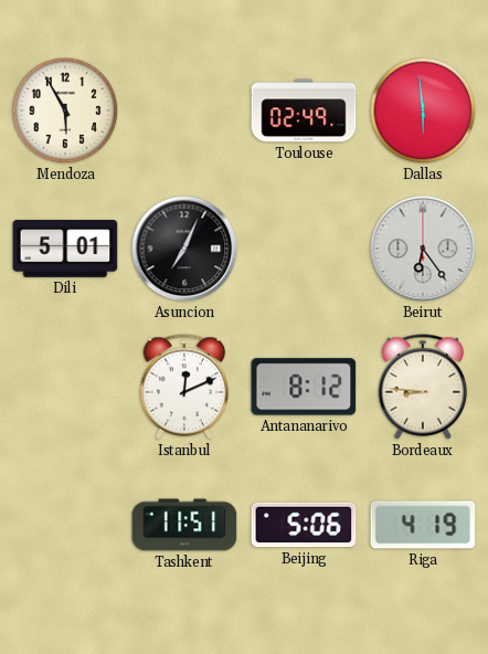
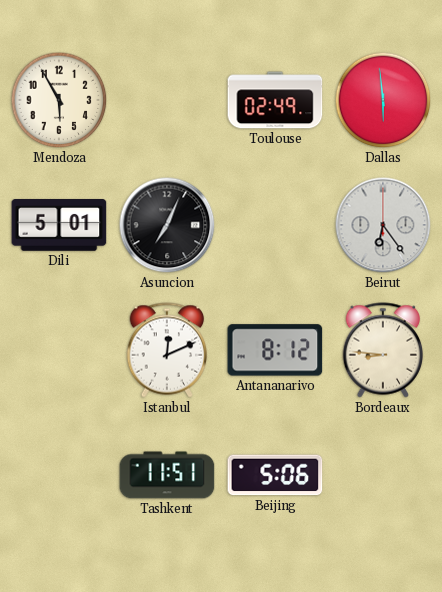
Riga: 4:19 -> none (423, 525)
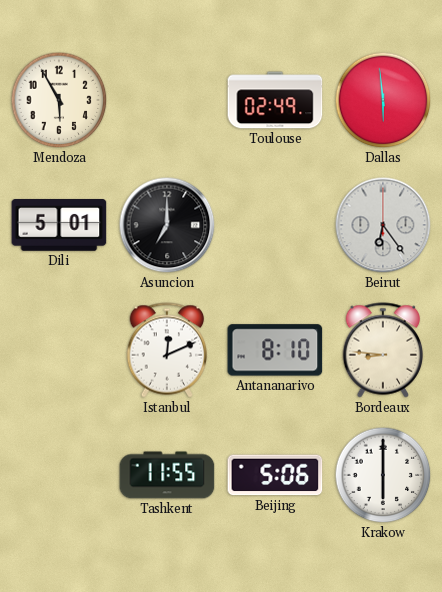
Asuncion: 7:04 -> 7:00 (167, 225)
Antananarivo: 8:12 -> 8:10 (275, 350)
Tashkent: 11:51 -> 11:55 (167, 475)
Krakow: none -> 6:00 (383, 475)
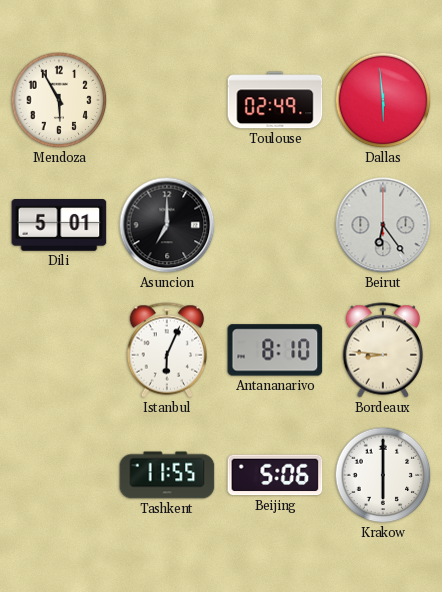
Istanbul: 12:11 -> 6:04 (167, 350)
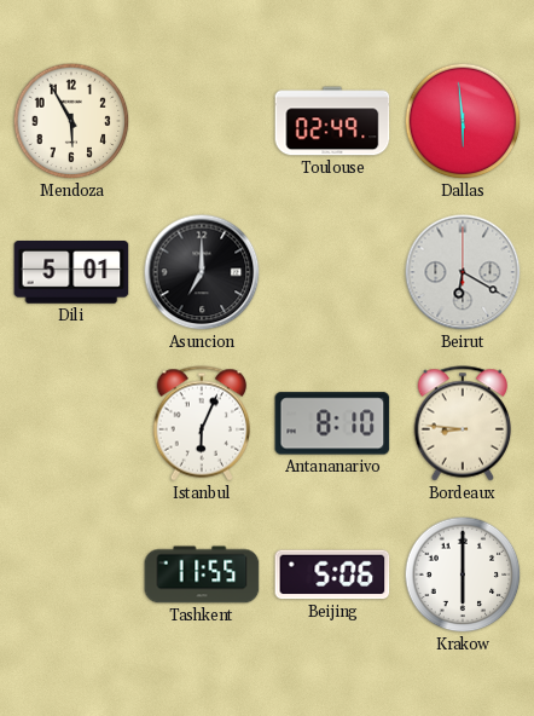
Beirut: 6:24 -> 6:20 (463, 272)
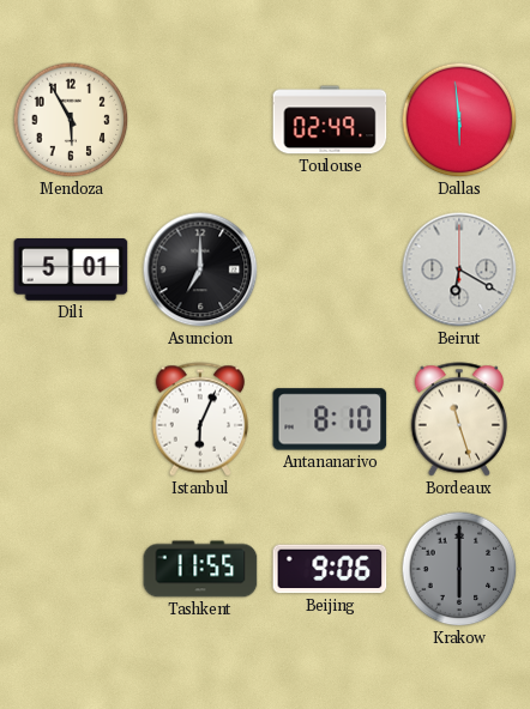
Bordeaux: 8:46 -> 11:27 (459, 419)
Beijing: 5:06 -> 9:06 (330, 569)
Krakow dial: white -> grey (459, 569)
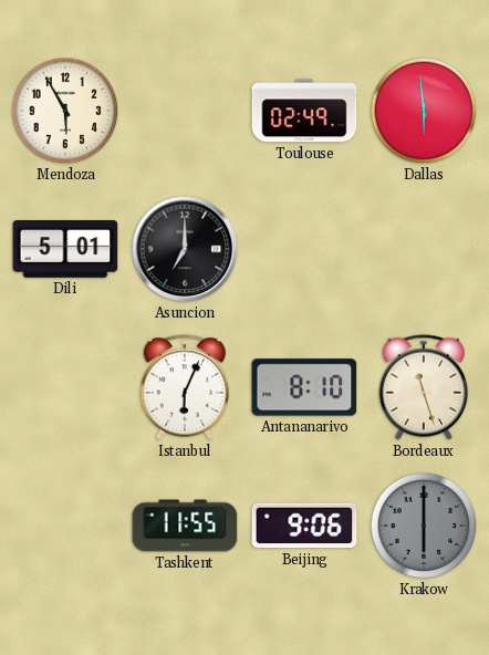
Beirut: 6:20 -> none (459, 269)
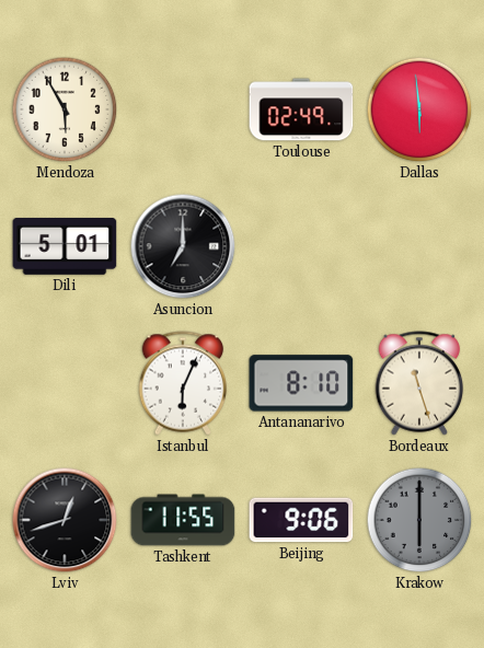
Lviv: none -> 12:42 (65, 520)
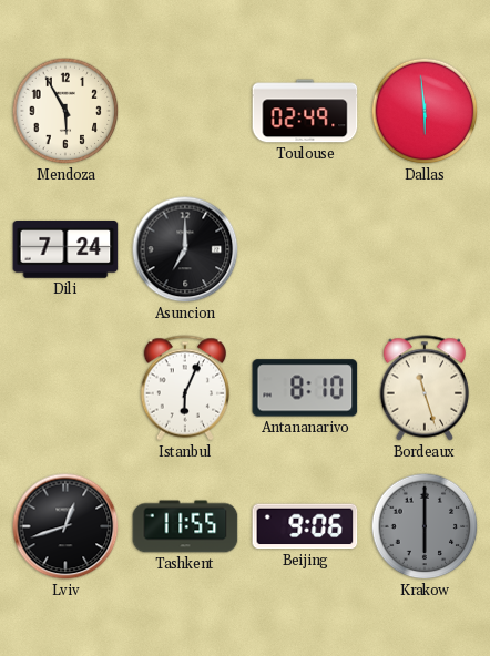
Dili: 5:01 -> 7:24 (65, 250)
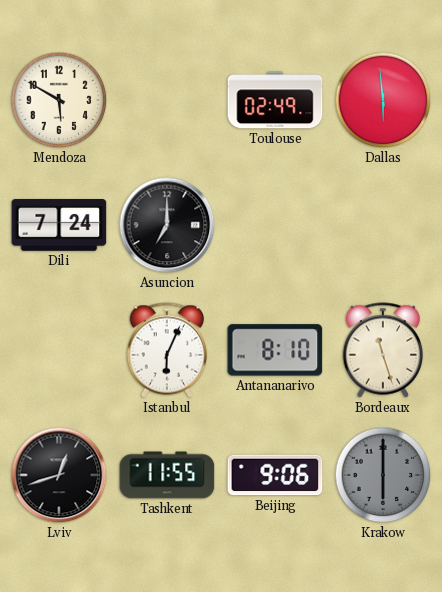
Mendoza: 5:55 -> 5:50 (59, 100)
